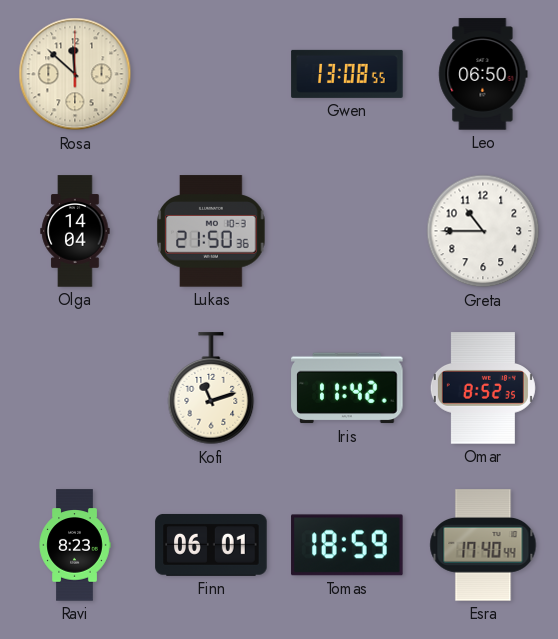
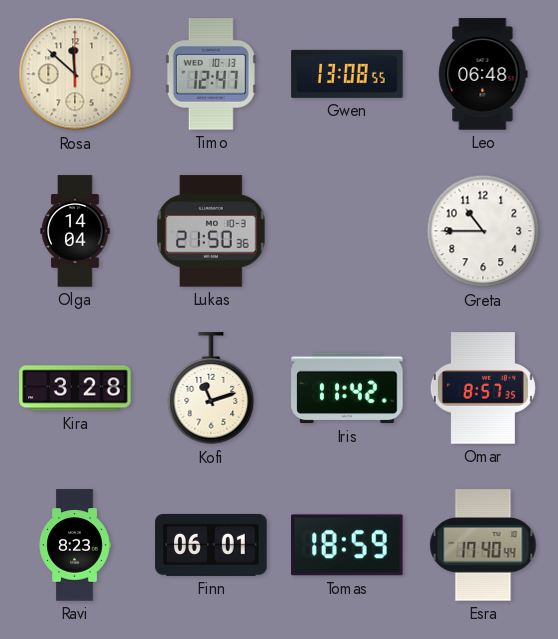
Timo: none -> 12:47 (211, 74)
Leo: 06:50 -> 06:48 (483, 74)
Kira: none -> 3:28 (75, 388)
Omar: 8:52 -> 8:57 (483, 388)
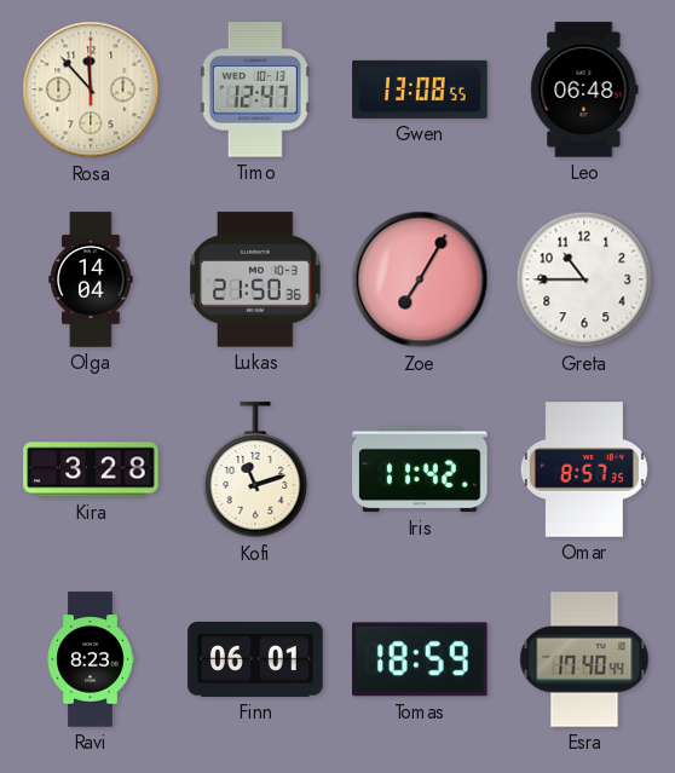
Rosa: 11:52 -> 11:53 (91, 90)
Zoe: none -> 7:05 (420, 279)
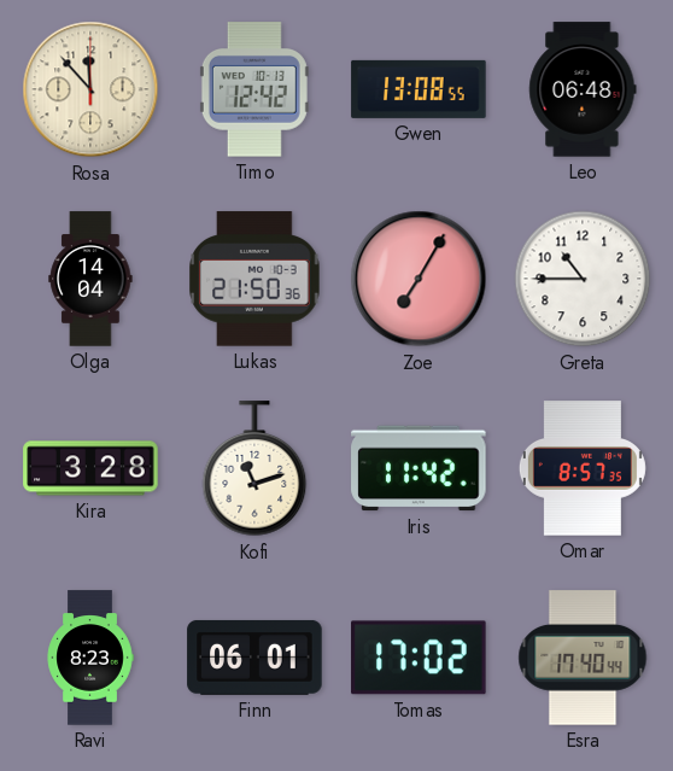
Timo: 12:47 -> 12:42 (254, 89)
Tomas: 18:59 -> 17:02 (419, 658)
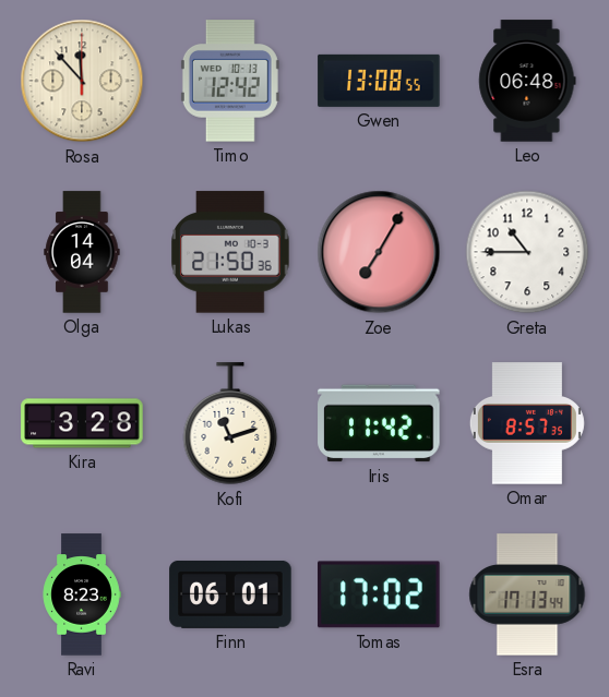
Esra: 17:40 -> 17:13 (527, 594)
